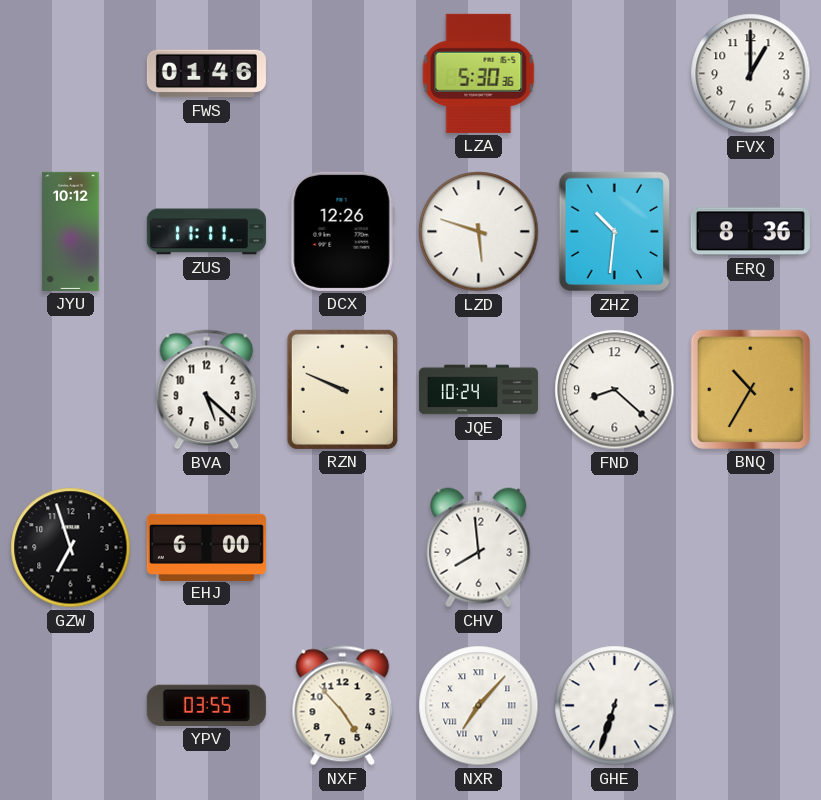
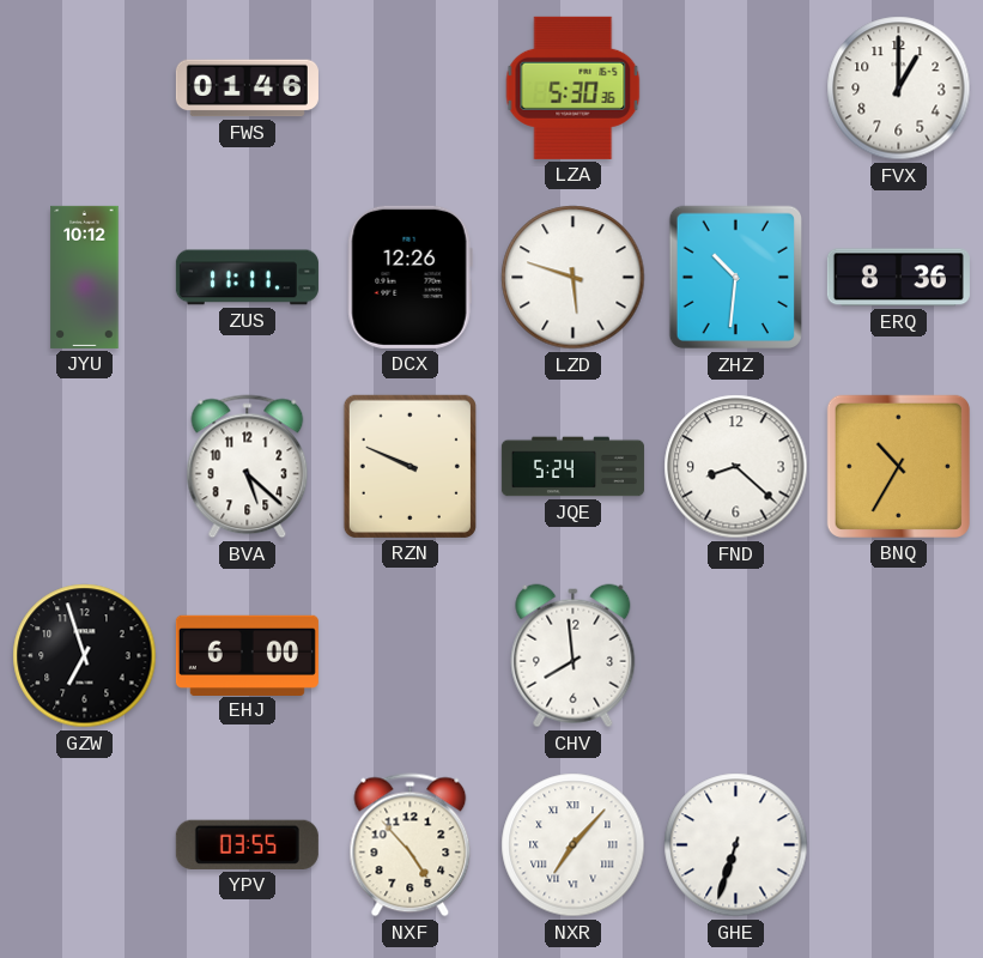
JQE: 10:24 -> 5:24 (572, 467)
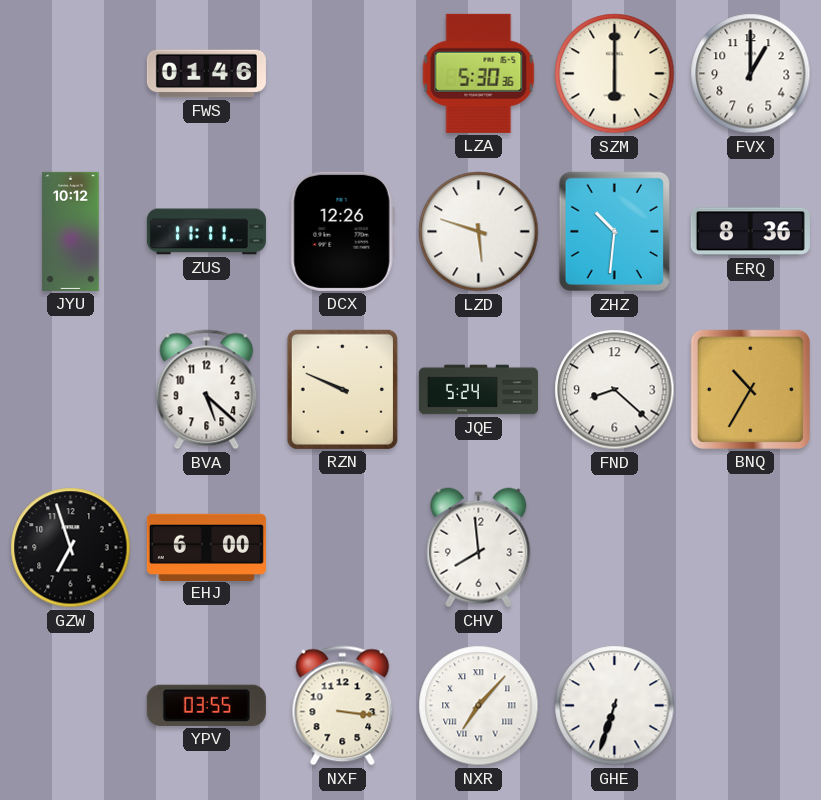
SZM: none -> 6:00 (615, 74)
NXF: 4:53 -> 3:16 (343, 706)
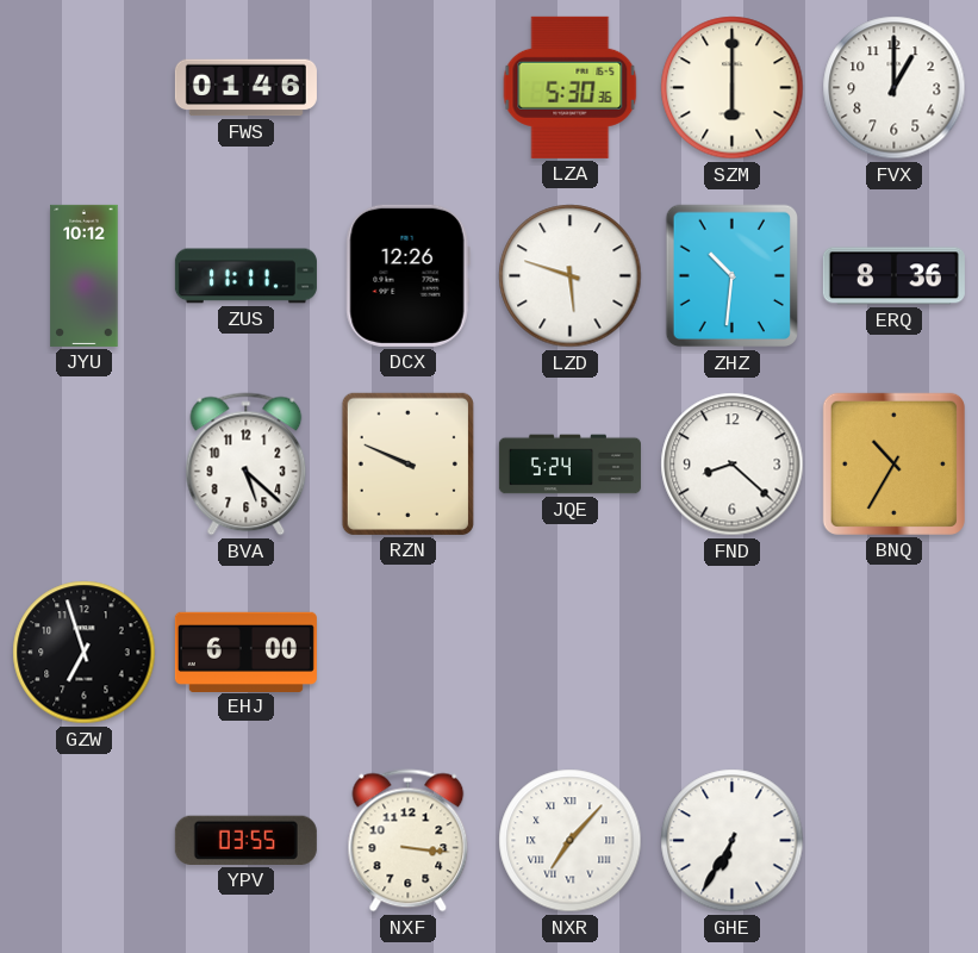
CHV: 7:59 -> none (479, 548)
GHE: 6:33 -> 6:35 (733, 841)
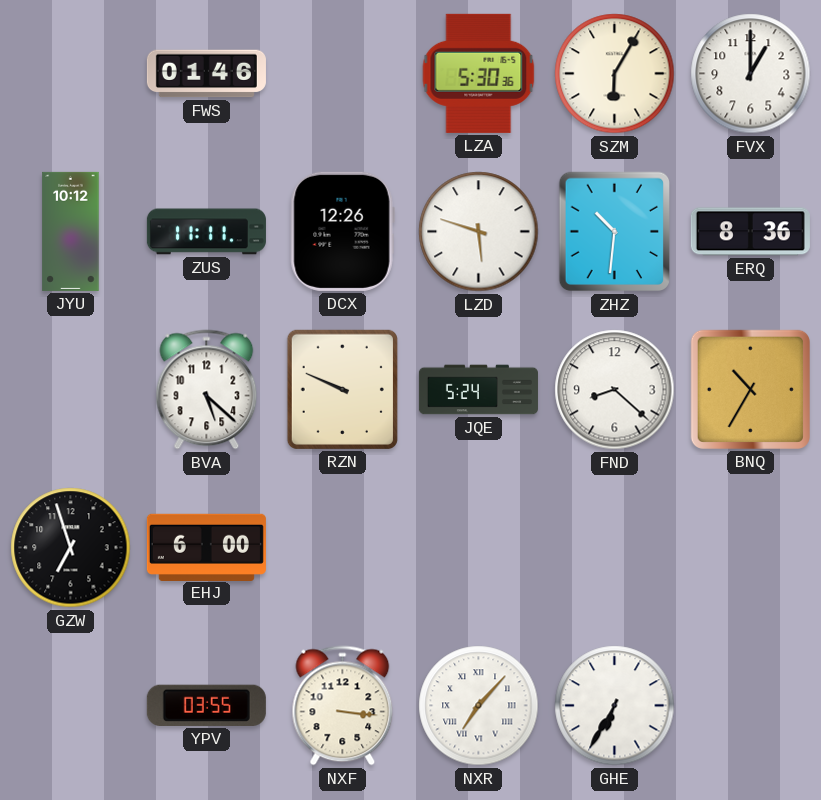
SZM: 6:00 -> 6:05 (615, 74)
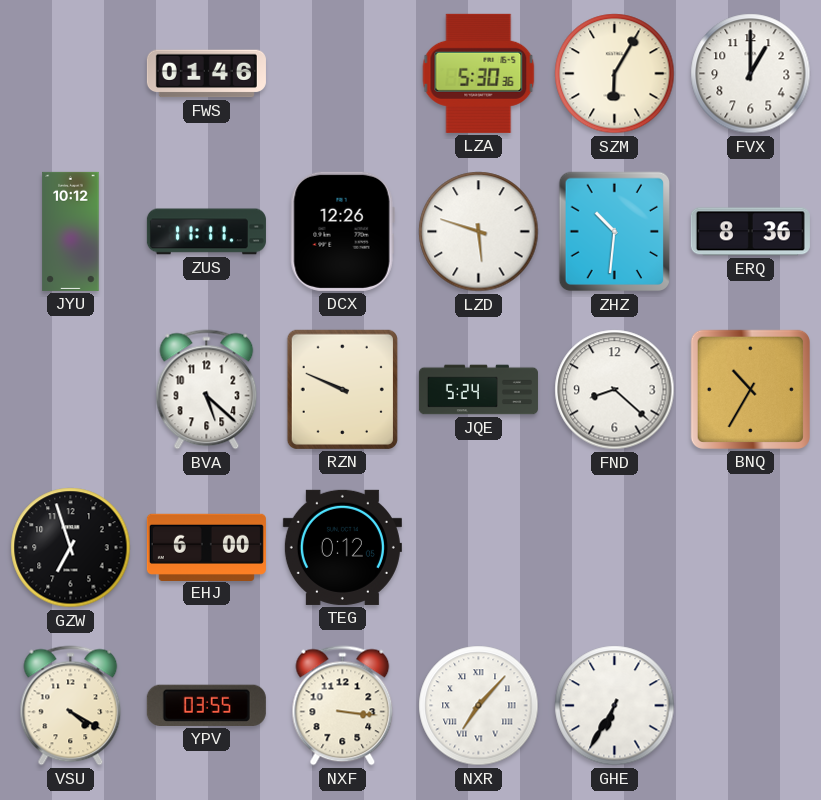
TEG: none -> 0:12 (342, 547)
VSU: none -> 4:20 (71, 706)
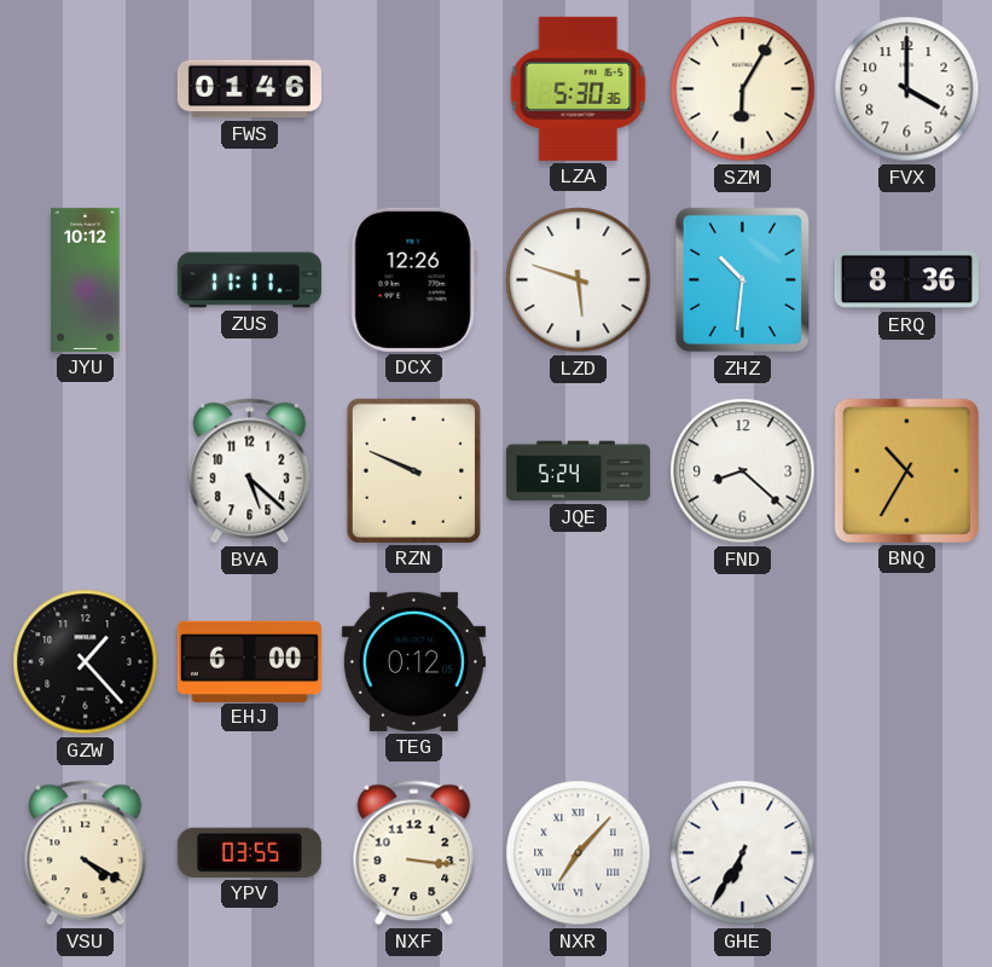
FVX: 1:00 -> 4:00 (907, 89)
GZW: 6:57 -> 1:23 (86, 662)
